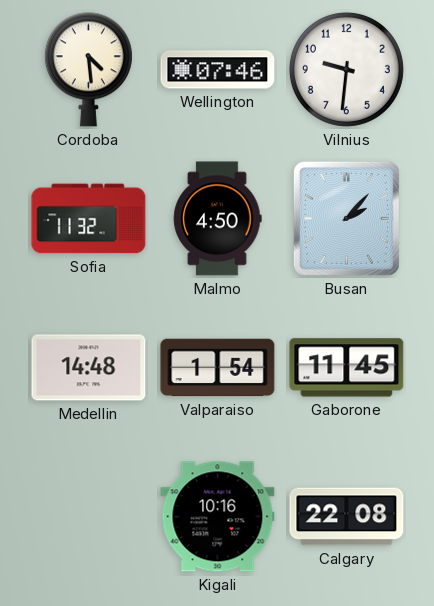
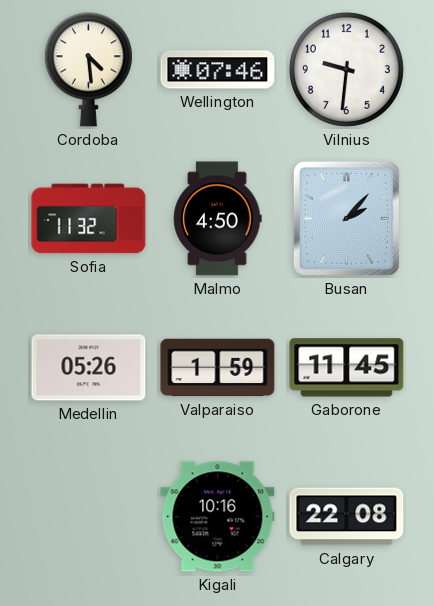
Medellin: 14:48 -> 05:26 (89, 368)
Valparaiso: 1:54 -> 1:59 (218, 368)
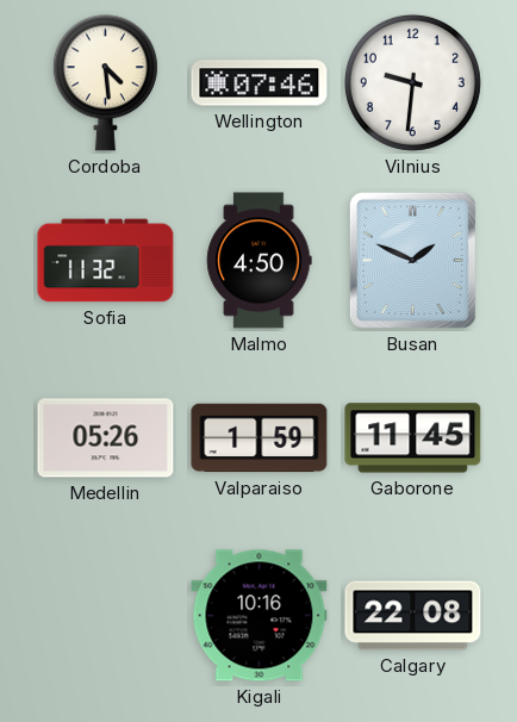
Busan: 2:07 -> 1:49 (412, 260)
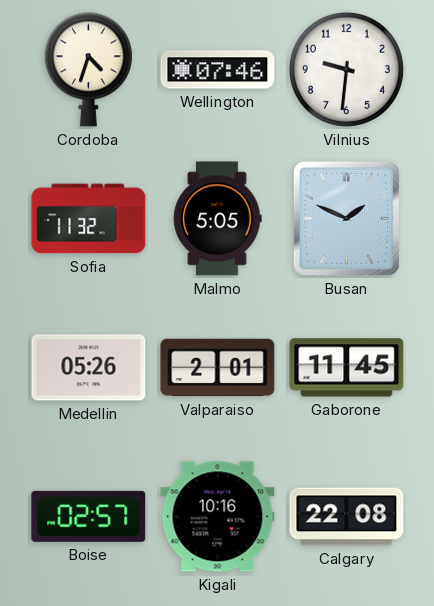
Cordoba: 4:29 -> 4:33 (88, 70)
Malmo: 4:50 -> 5:05 (218, 219)
Valparaiso: 1:59 -> 2:01 (218, 368)
Boise: none -> 02:57 (89, 516)
